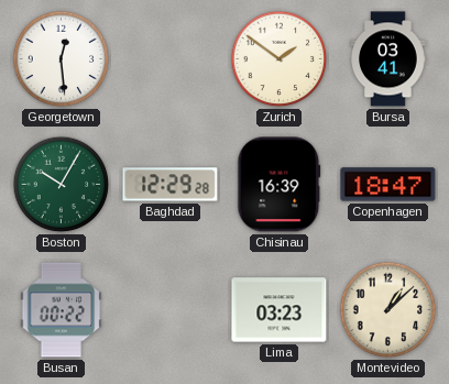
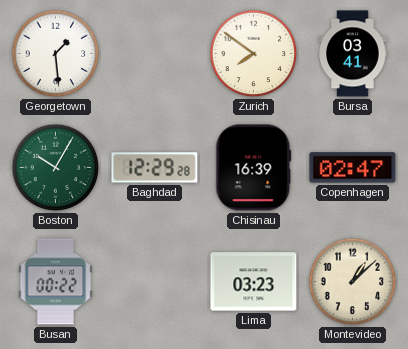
Georgetown: 12:29 -> 1:29 (56, 54)
Zurich: 1:51 -> 7:51 (254, 54)
Copenhagen: 18:47 -> 02:47 (353, 168)
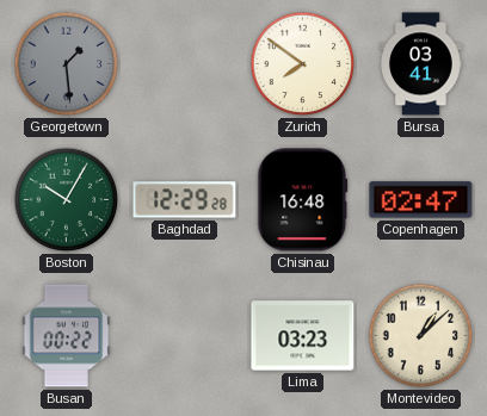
Georgetown dial: white -> grey (67, 64)
Chisinau: 16:39 -> 16:48 (303, 200)
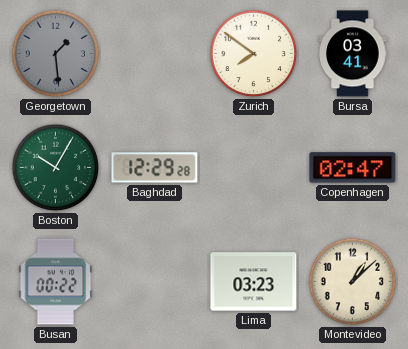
Chisinau: 16:48 -> none (303, 200)
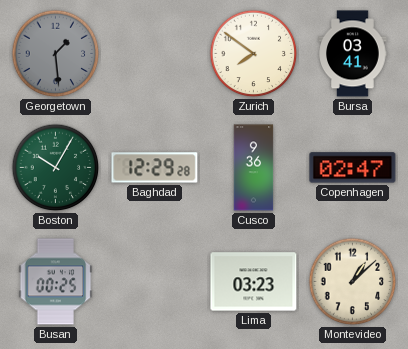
Cusco: none -> 9:36 (254, 168)
Busan: 00:22 -> 00:25 (56, 282)
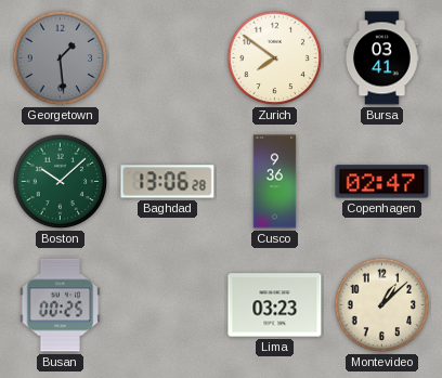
Boston: 10:05 -> 10:08 (61, 182)
Baghdad: 12:29 -> 13:06 (168, 182)
